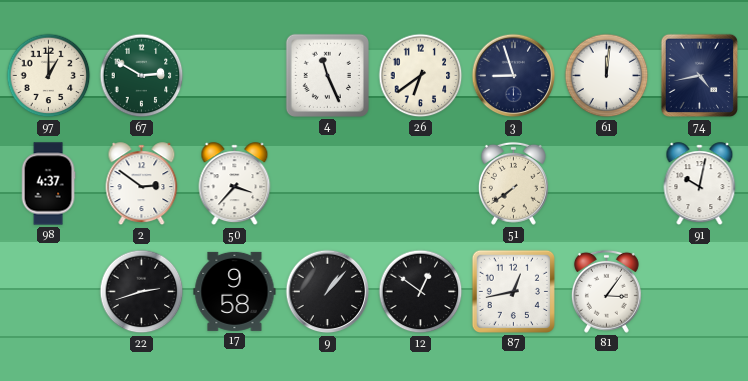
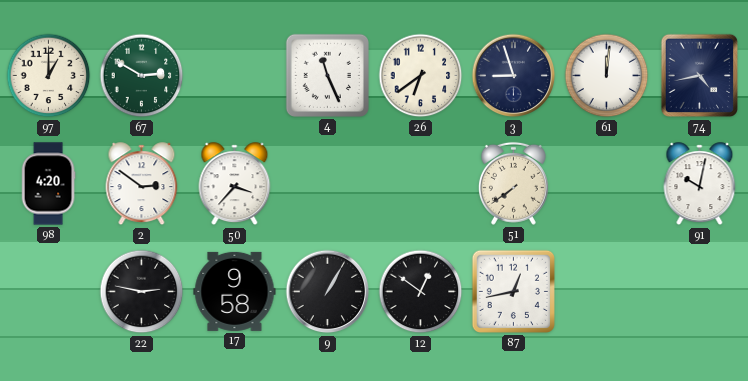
98: 4:37 -> 4:20 (48, 184)
22: 2:42 -> 2:47 (142, 292)
9: 1:07 -> 1:05 (328, 292)
81: 3:06 -> none (606, 291)
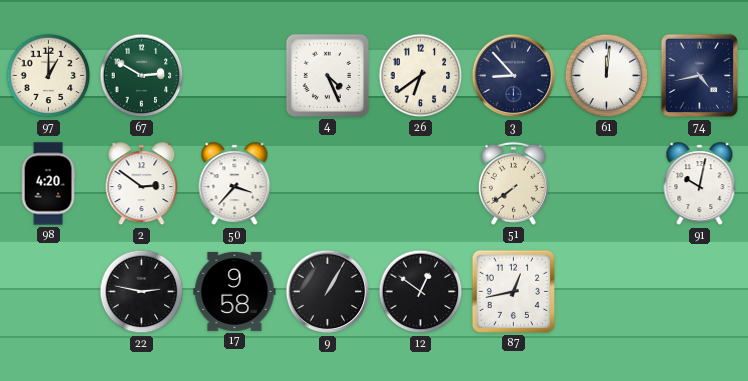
4: 11:26 -> 4:26 (327, 75)
3: 8:57 -> 8:53 (514, 76)
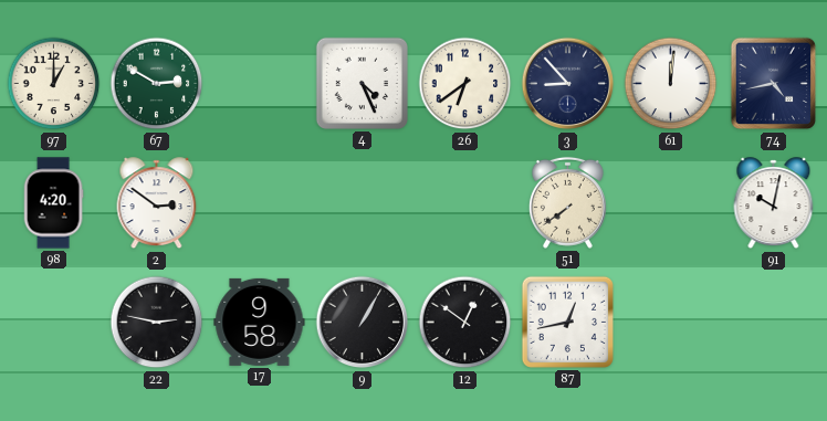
50: 3:37 -> none (235, 184)
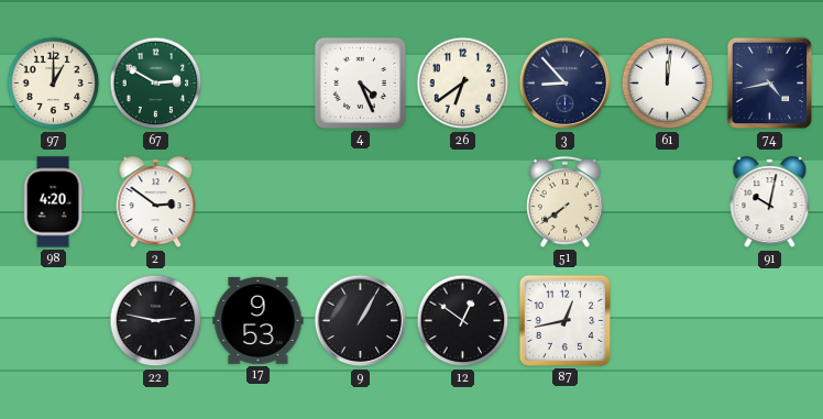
17: 9:58 -> 9:53 (259, 320)
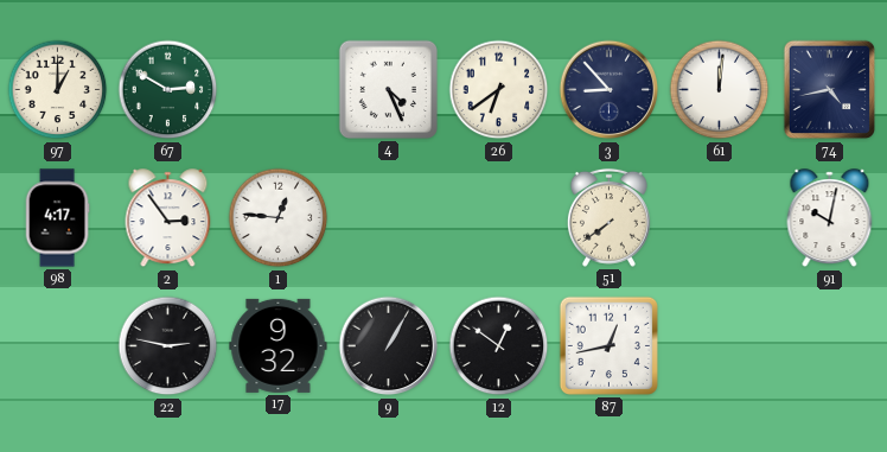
98: 4:20 -> 4:17 (57, 218)
2: 2:51 -> 2:54 (168, 218)
1: none -> 12:46 (279, 218)
17: 9:53 -> 9:32 (279, 345)
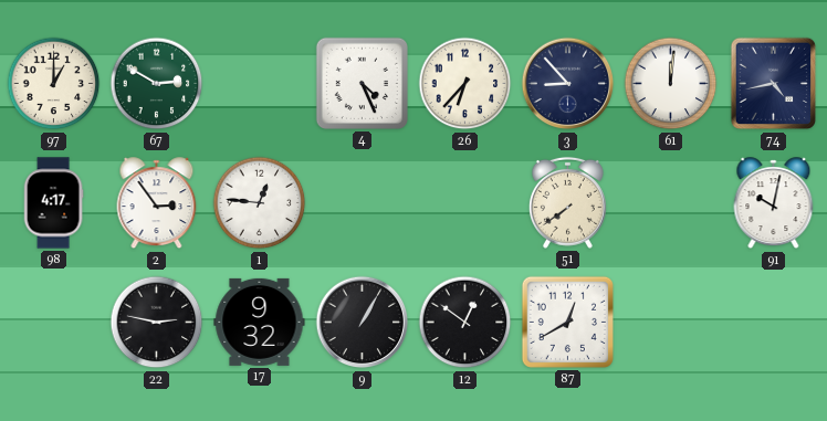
26: 6:39 -> 6:37 (465, 84)
87: 12:43 -> 12:40 (567, 322)
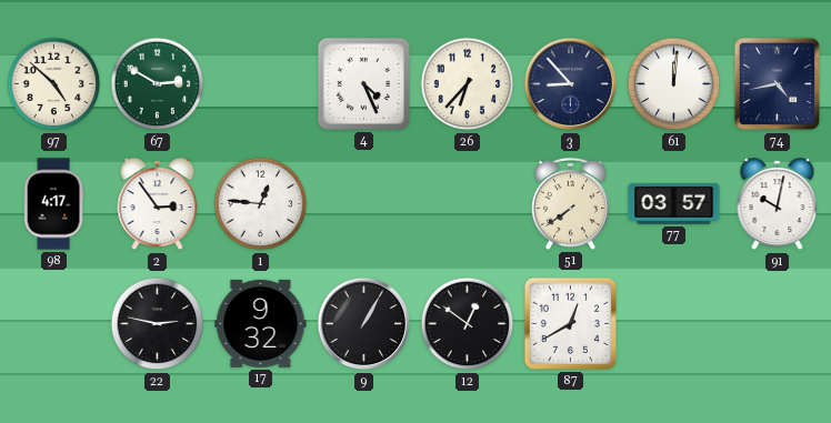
97: 1:00 -> 4:52 (54, 84)
77: none -> 03:57 (674, 203)
